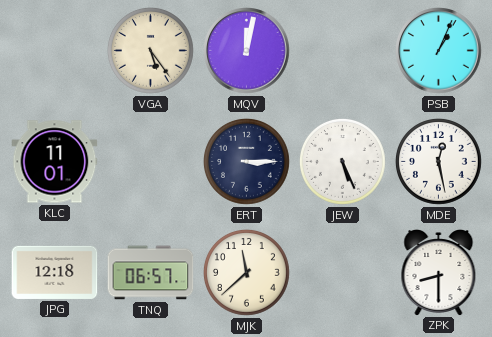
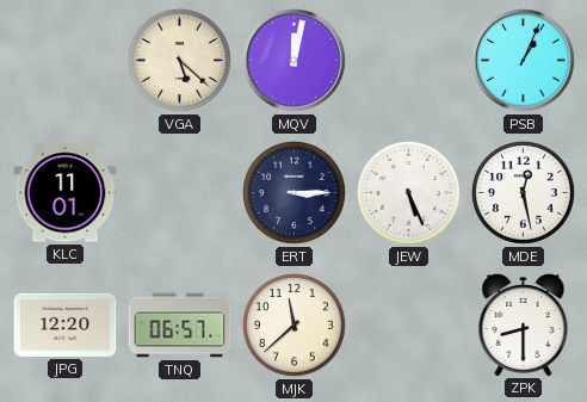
VGA: 5:24 -> 5:22 (180, 61)
JPG: 12:18 -> 12:20 (66, 324)
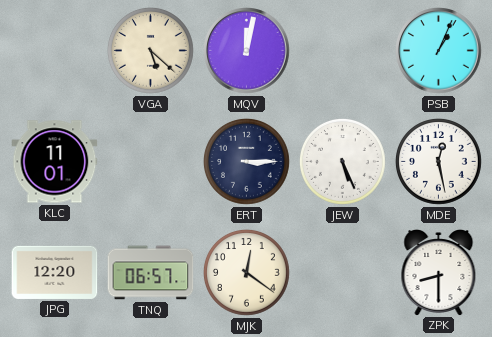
MJK: 11:38 -> 12:21 (247, 273)
